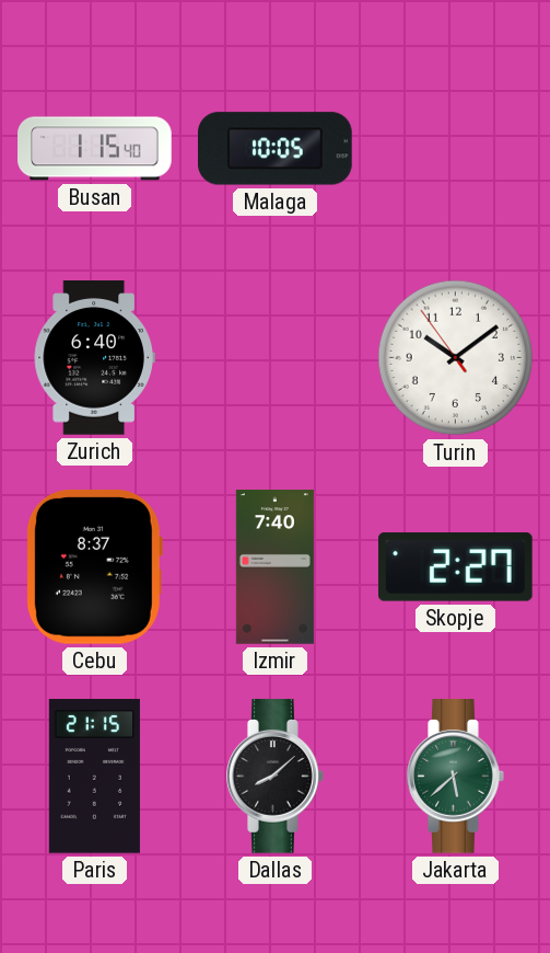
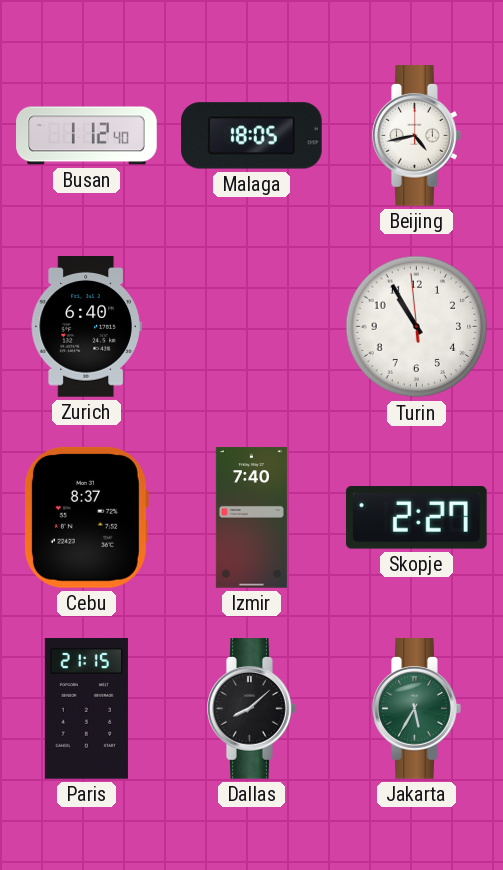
Busan: 1:15 -> 1:12 (87, 136)
Malaga: 10:05 -> 18:05 (252, 136)
Beijing: none -> 4:43 (417, 136)
Turin: 10:08 -> 10:54 (417, 327)
Jakarta: 5:38 -> 5:35 (417, 709)
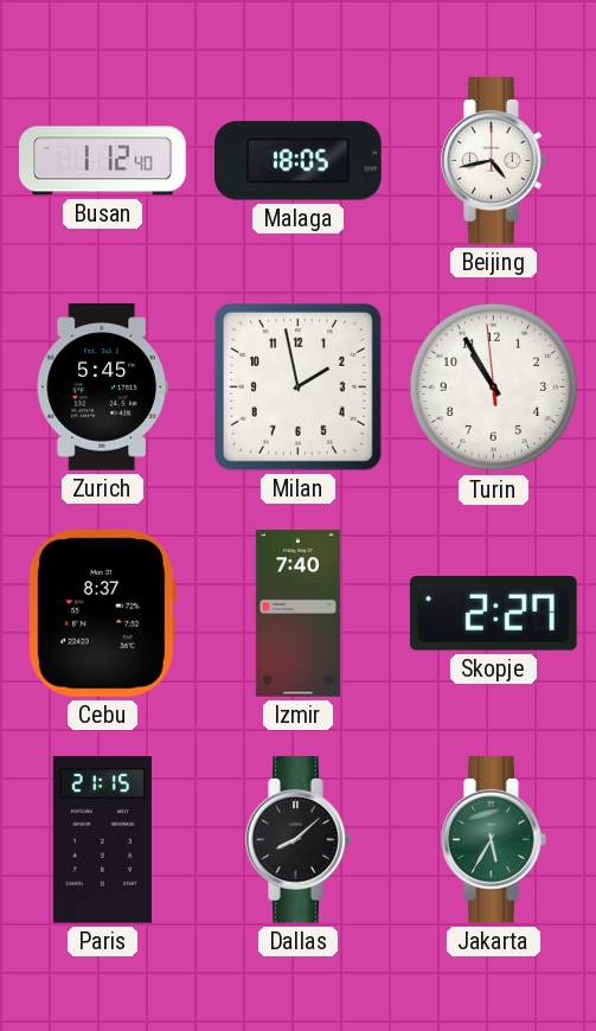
Zurich: 6:40 -> 5:45 (102, 388)
Milan: none -> 1:58 (297, 386)
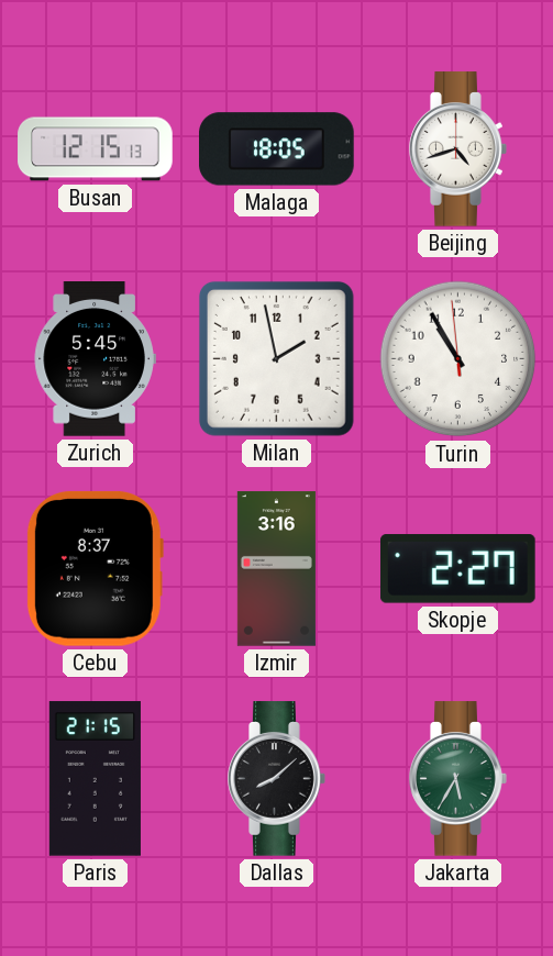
Busan: 1:12 -> 12:15 (96, 149)
Beijing: 4:43 -> 4:42 (458, 149)
Izmir: 7:40 -> 3:16 (276, 569)
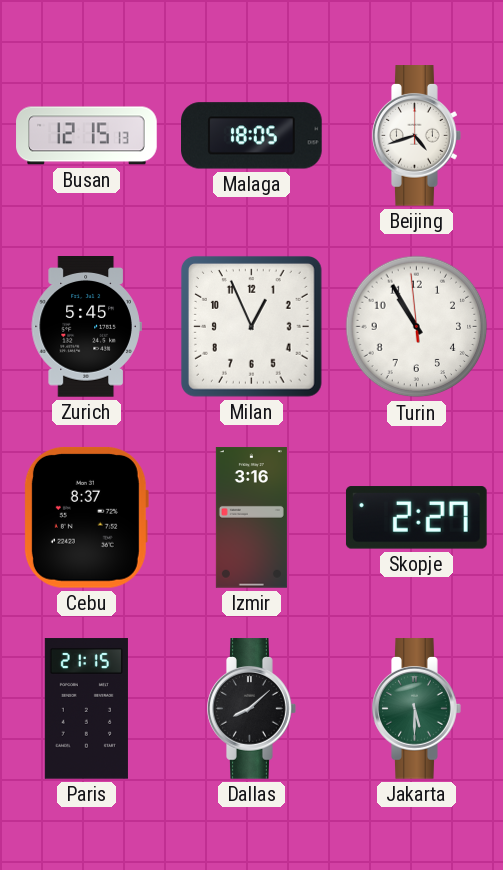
Milan: 1:58 -> 12:56 (251, 326)
Jakarta: 5:35 -> 5:30 (417, 709)
